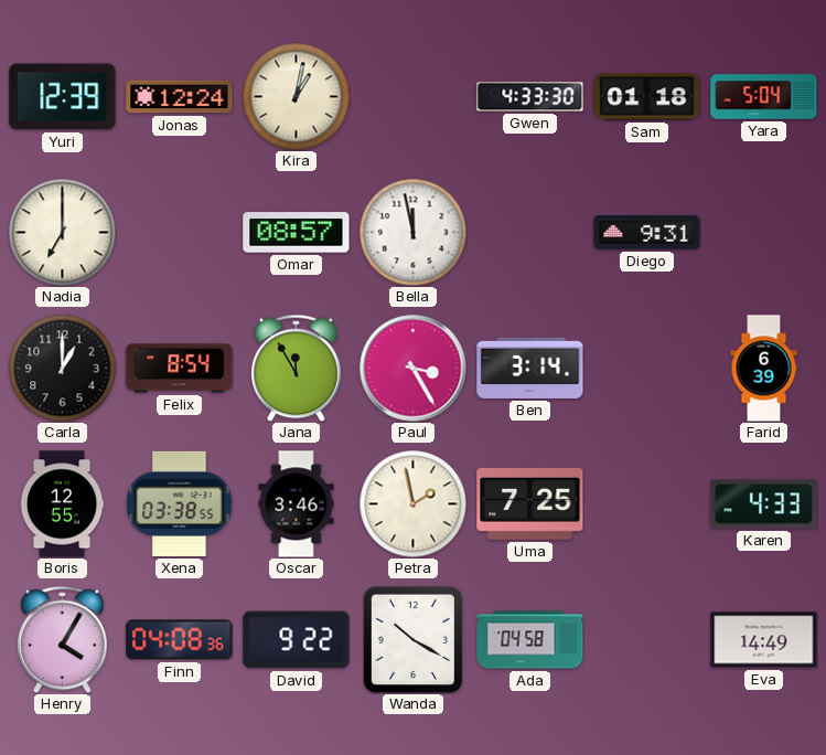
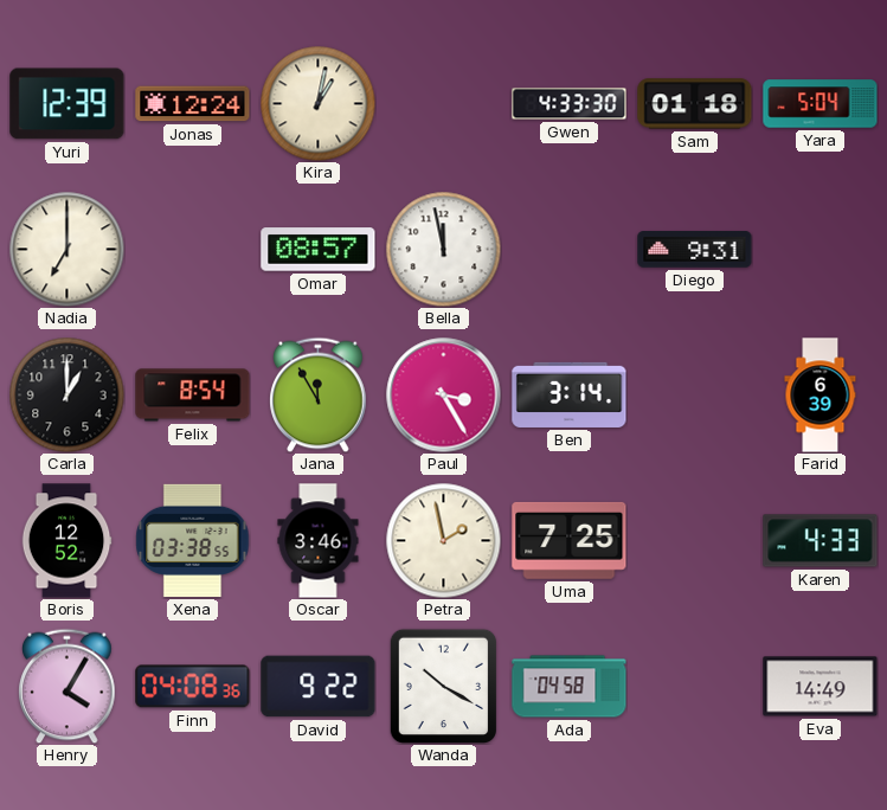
Boris: 12:55 -> 12:52 (66, 541)
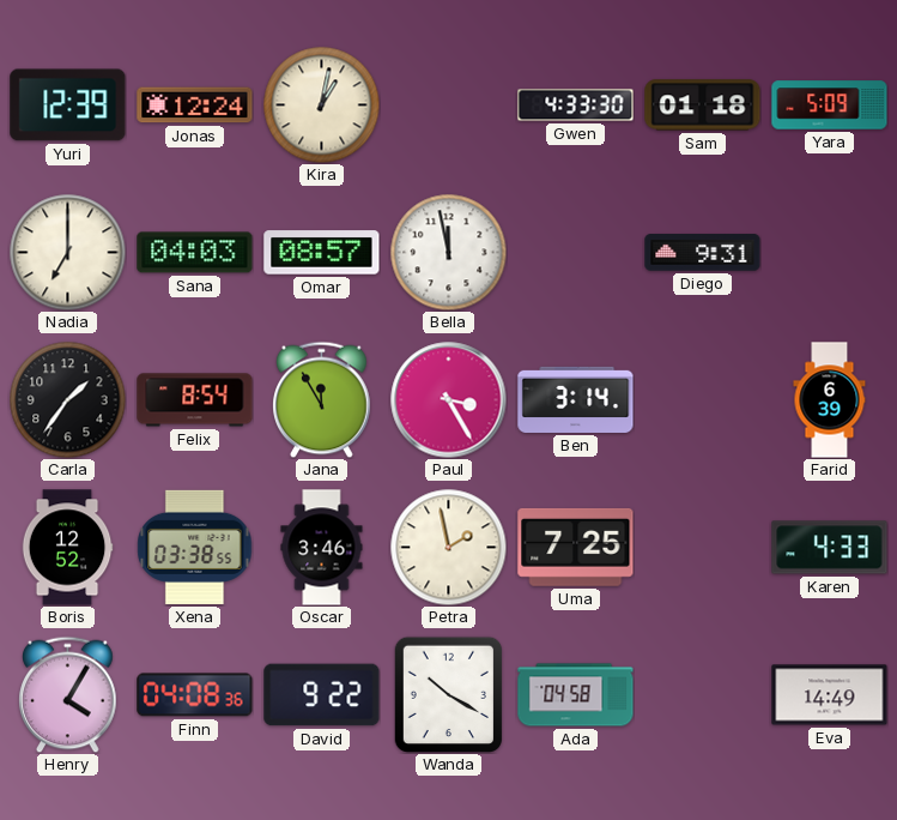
Yara: 5:04 -> 5:09 (830, 105)
Sana: none -> 04:03 (195, 253)
Carla: 1:00 -> 1:36 (67, 399)
